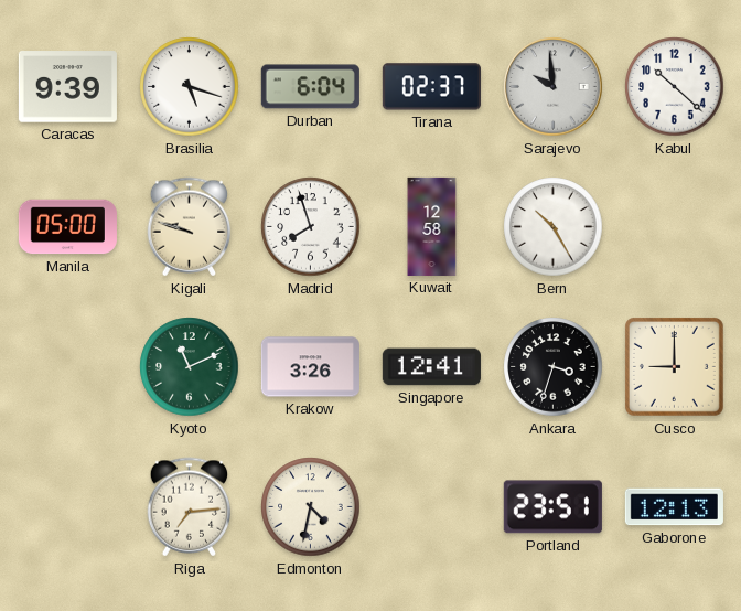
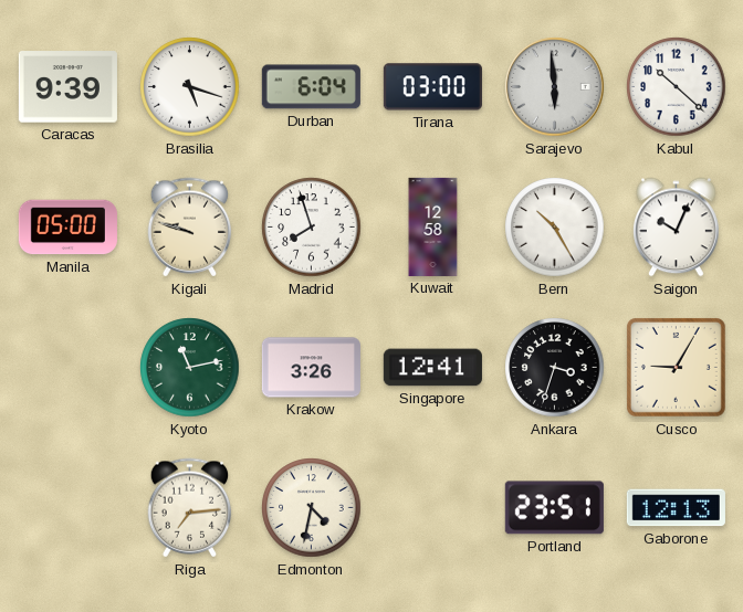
Tirana: 02:37 -> 03:00 (432, 87)
Sarajevo: 9:59 -> 5:59 (555, 87)
Saigon: none -> 10:04 (677, 228)
Kyoto: 11:11 -> 11:13 (190, 368)
Cusco: 9:00 -> 9:05 (676, 367)
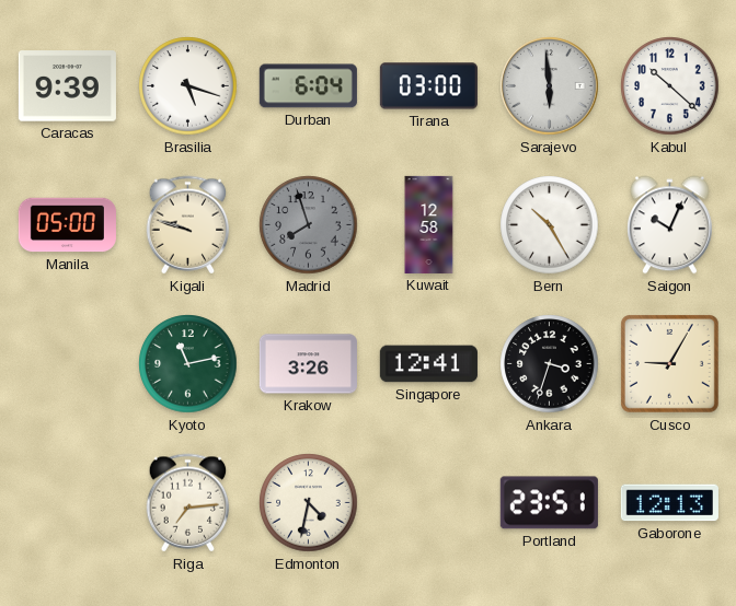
Madrid dial: white -> grey (309, 225)
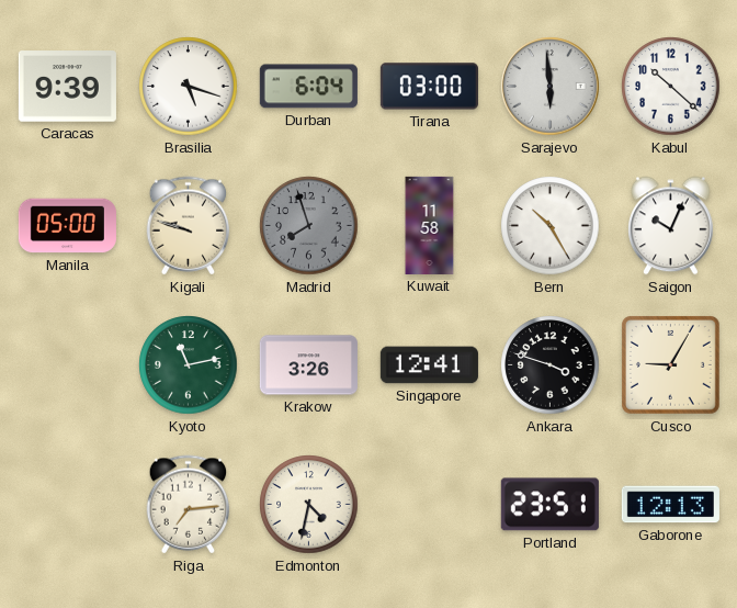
Kuwait: 12:58 -> 11:58 (430, 225)
Ankara: 3:33 -> 3:48 (551, 365)
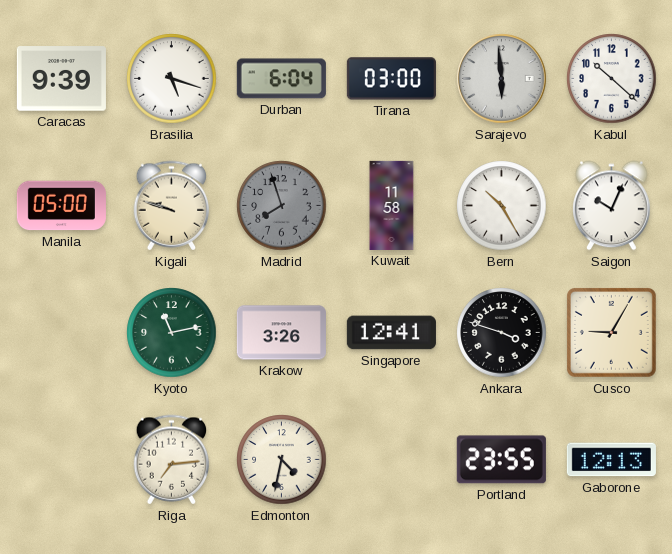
Portland: 23:51 -> 23:55 (501, 460)
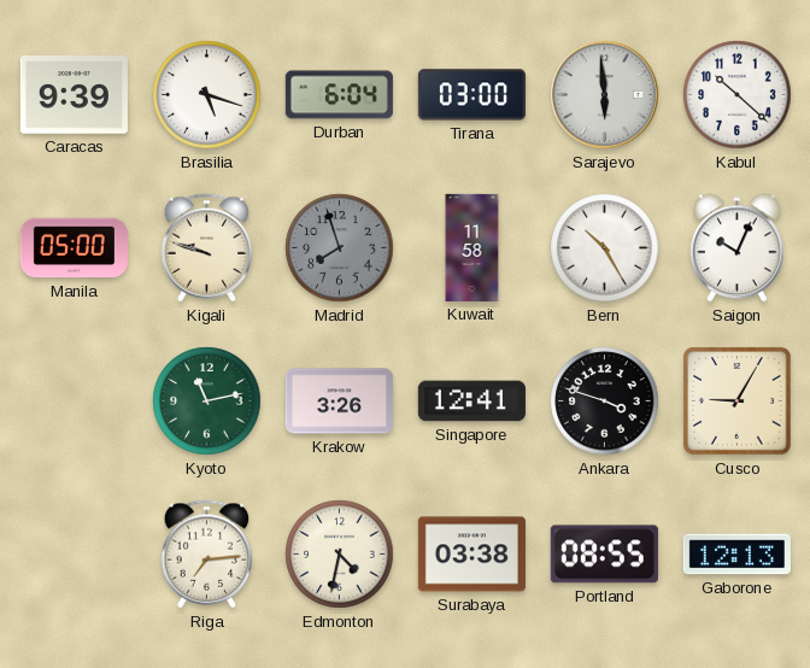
Surabaya: none -> 03:38 (471, 555)
Portland: 23:55 -> 08:55 (604, 555)
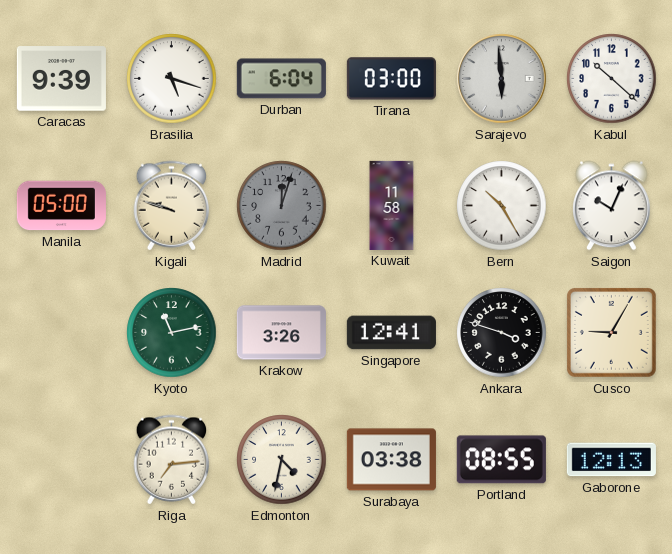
Madrid: 7:57 -> 12:03 (282, 206)
